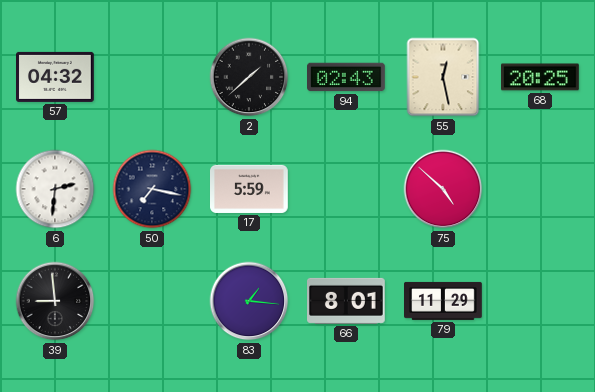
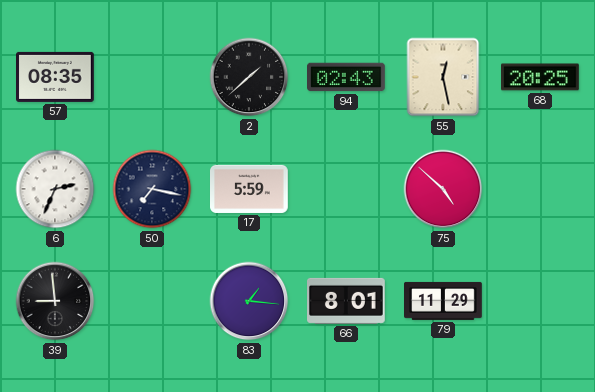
57: 04:32 -> 08:35 (56, 77)
6: 2:31 -> 2:34 (55, 189)
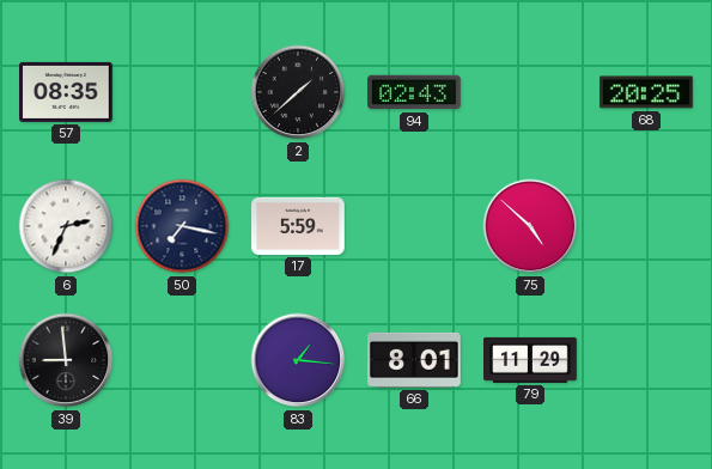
55: 12:28 -> none (443, 77)
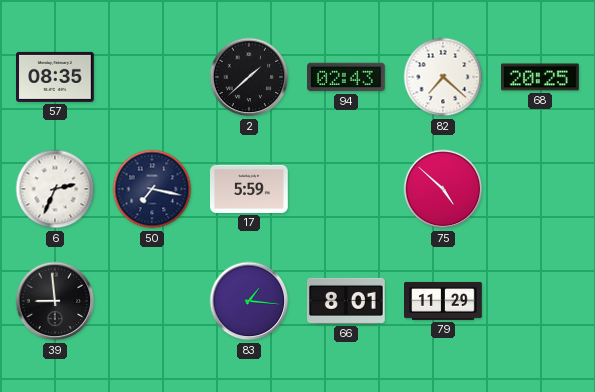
82: none -> 7:22 (443, 77)
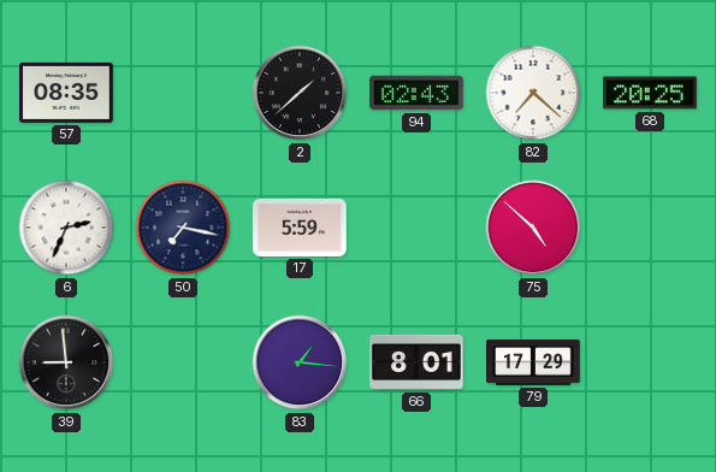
79: 11:29 -> 17:29 (534, 362)
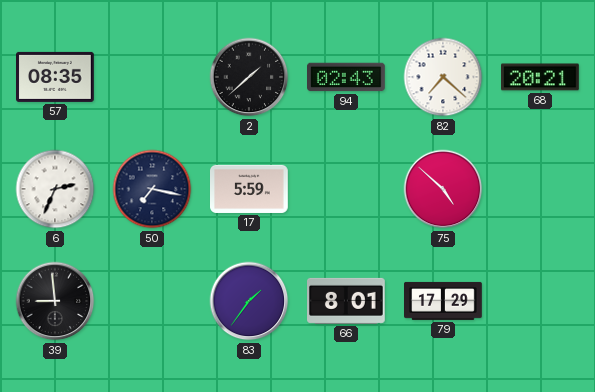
68: 20:25 -> 20:21 (541, 77)
83: 1:16 -> 1:36 (249, 301)
